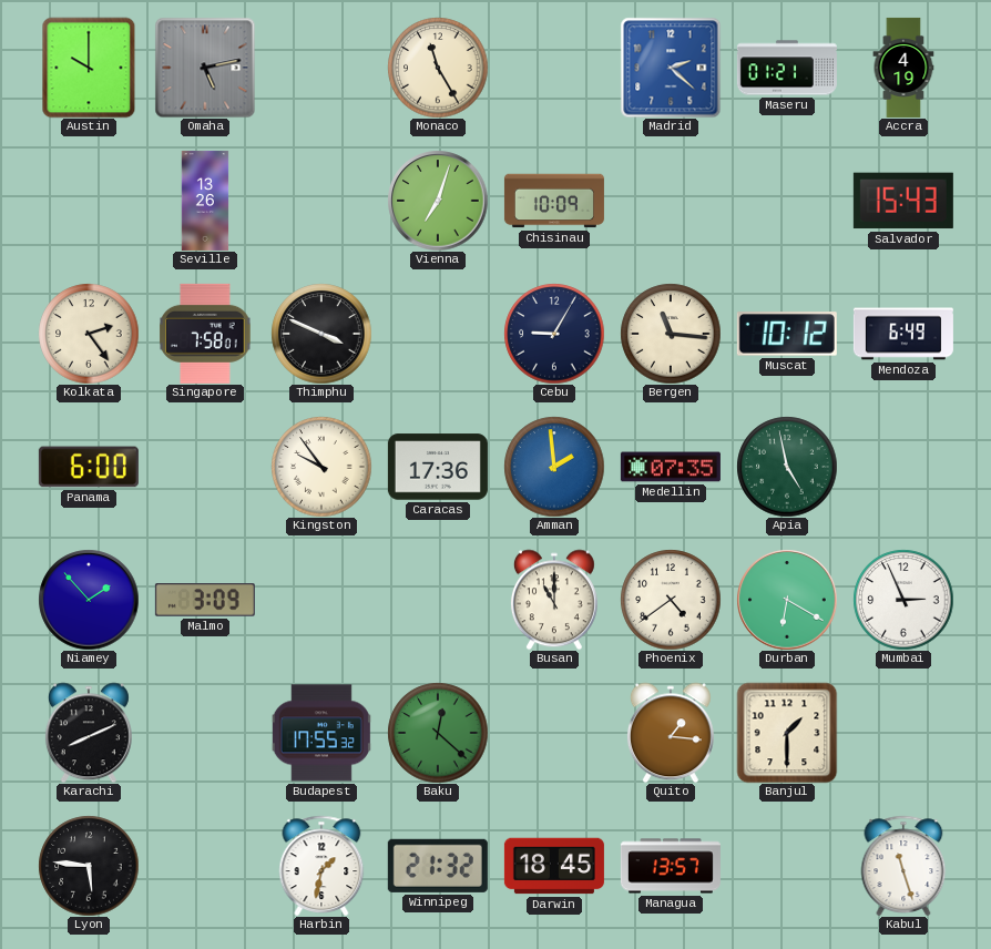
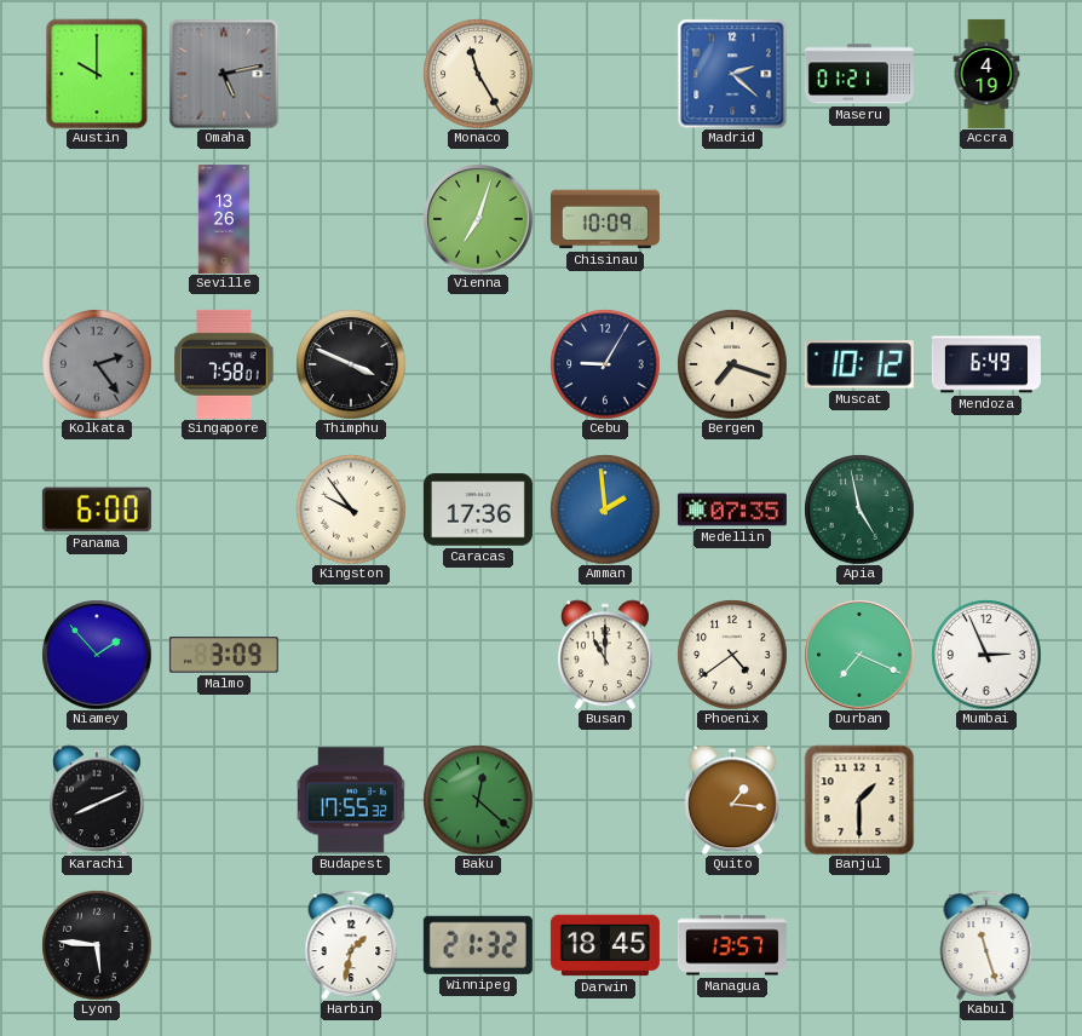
Salvador: 15:43 -> none (903, 201)
Kolkata dial: cream -> grey (97, 364)
Bergen: 11:16 -> 7:18 (732, 364)
Durban: 6:20 -> 7:19 (859, 655)
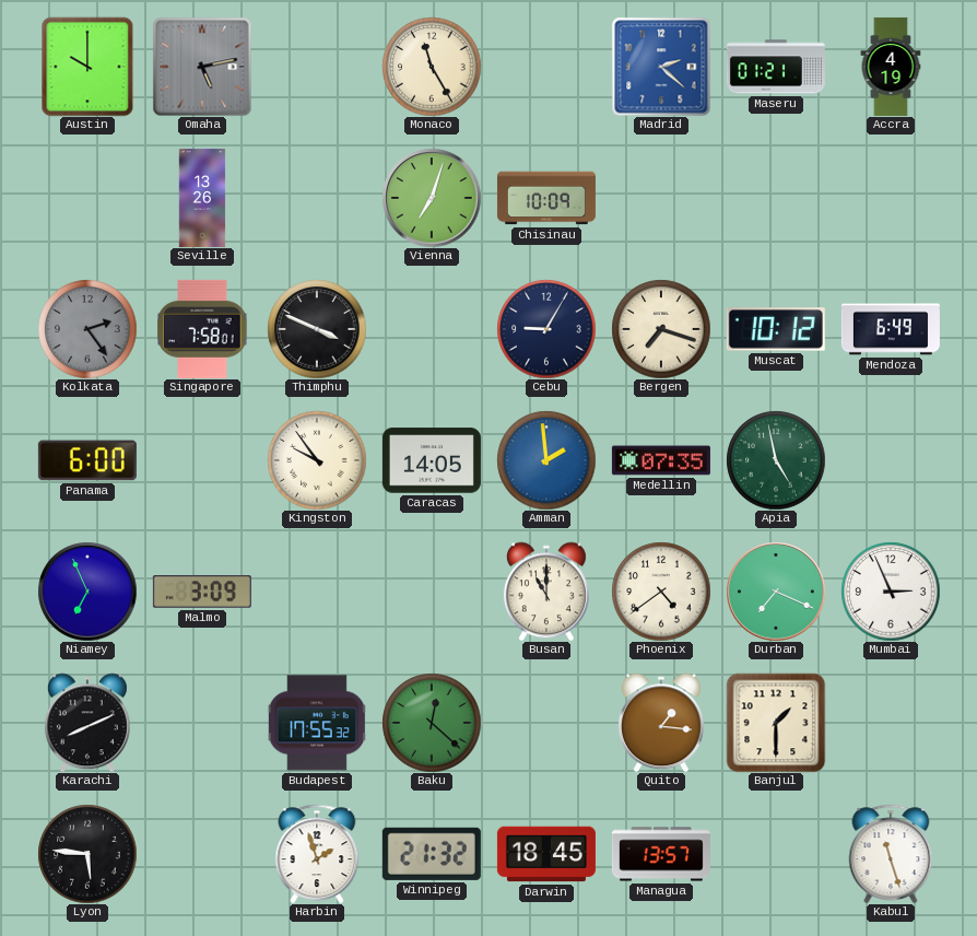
Caracas: 17:36 -> 14:05 (432, 460)
Niamey: 1:53 -> 6:56 (87, 592)
Harbin: 1:32 -> 1:57 (317, 853)
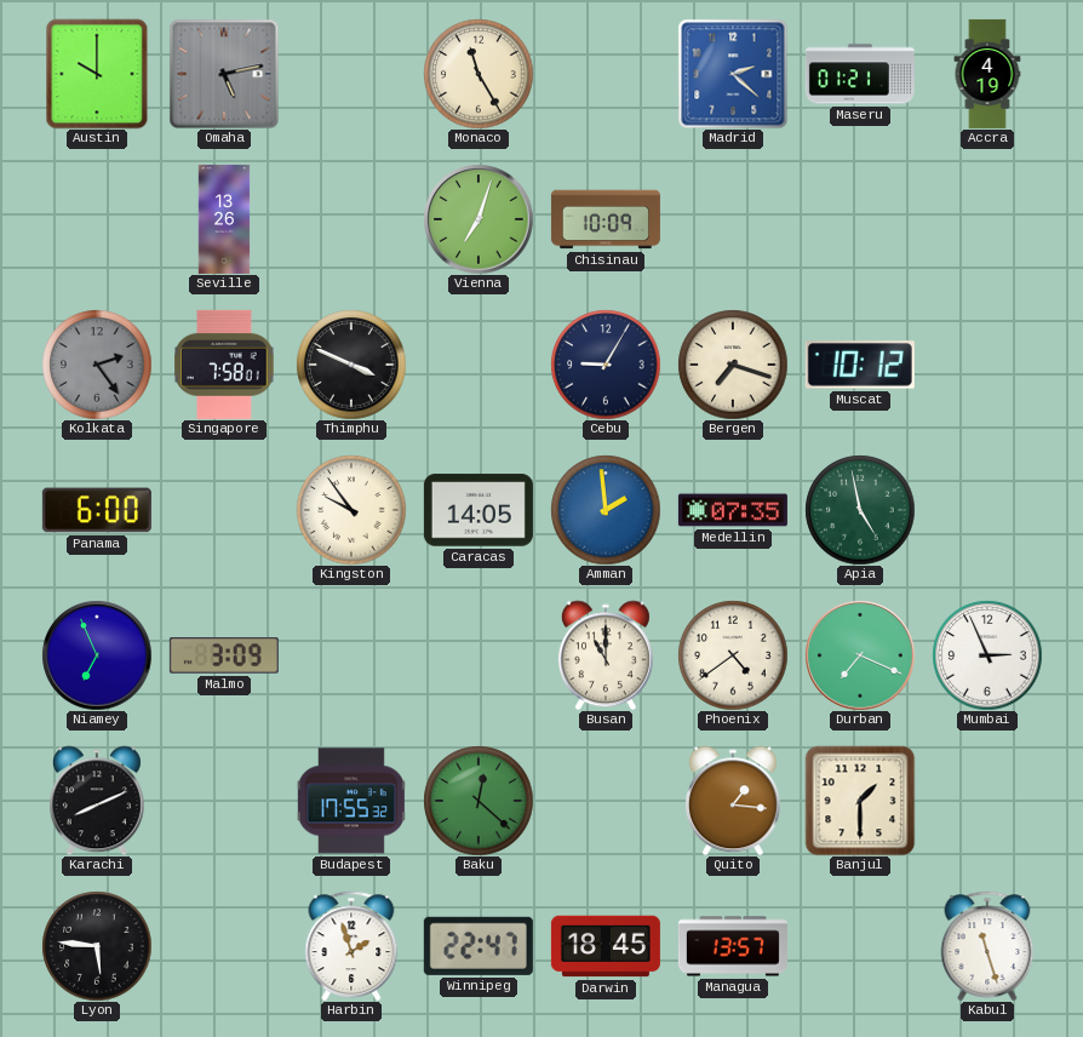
Mendoza: 6:49 -> none (891, 329)
Winnipeg: 21:32 -> 22:47 (479, 946)
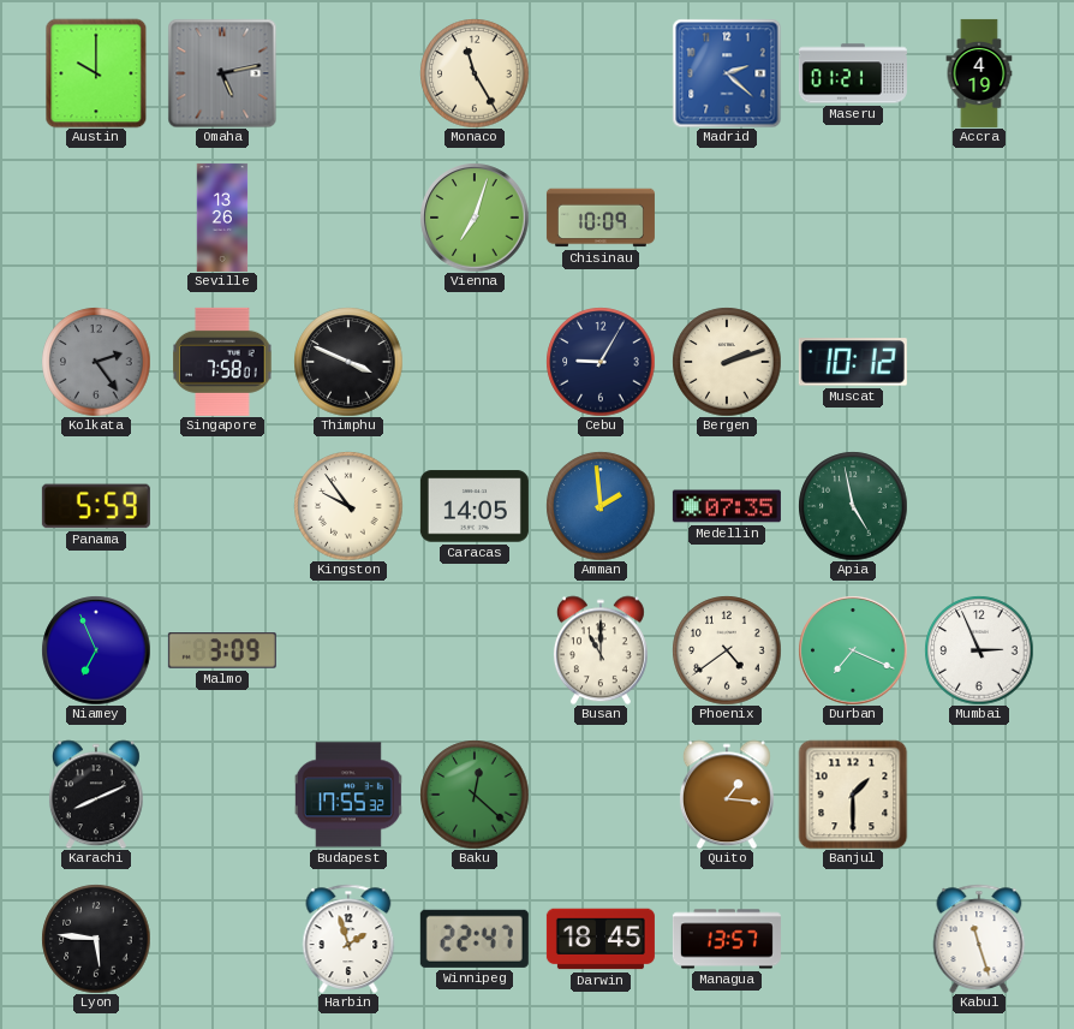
Bergen: 7:18 -> 2:12 (727, 362)
Panama: 6:00 -> 5:59 (96, 506)
